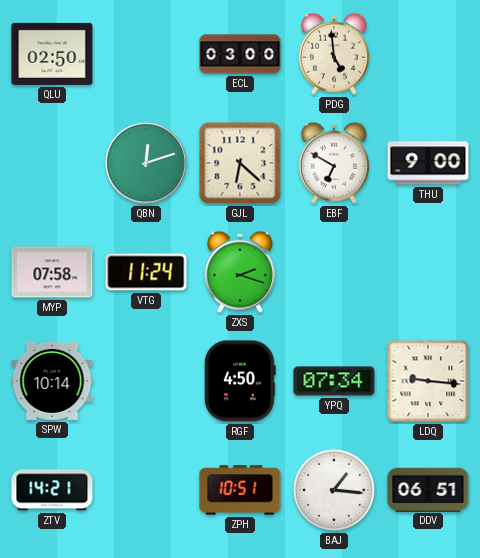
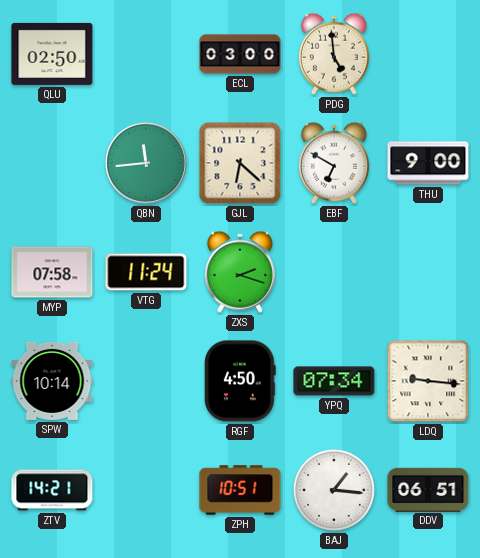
QBN: 12:12 -> 11:44 (147, 164)
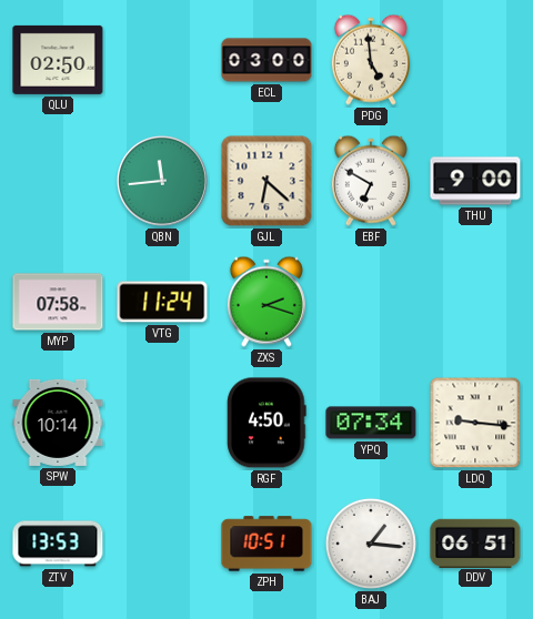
ZTV: 14:21 -> 13:53 (58, 544)
